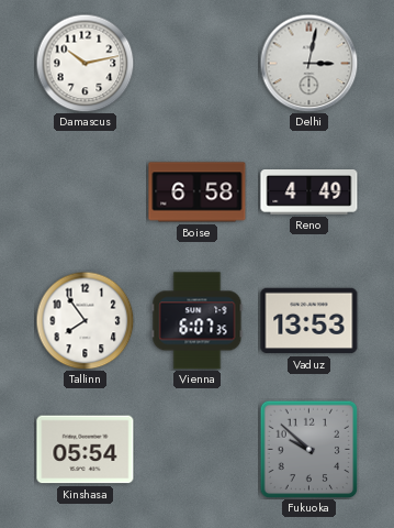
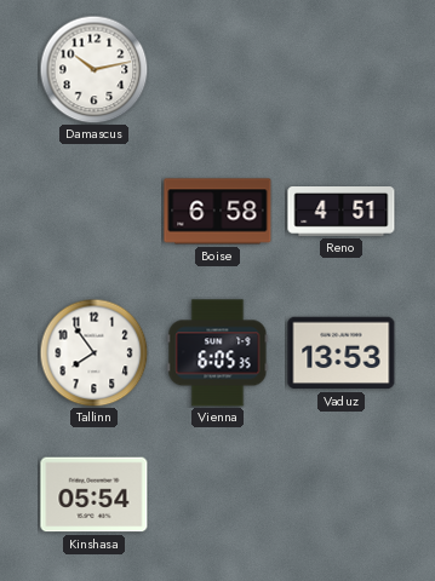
Delhi: 3:02 -> none (308, 63)
Reno: 4:49 -> 4:51 (342, 212)
Vienna: 6:07 -> 6:05 (218, 353)
Fukuoka: 9:52 -> none (308, 449)
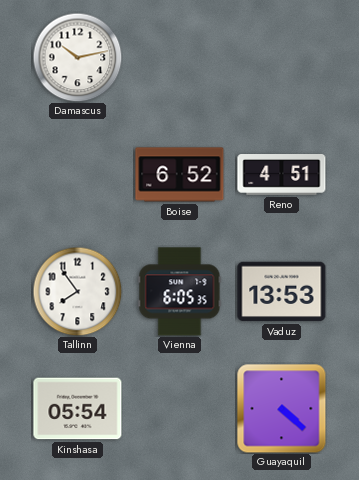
Boise: 6:58 -> 6:52 (180, 175)
Guayaquil: none -> 4:22 (282, 409)
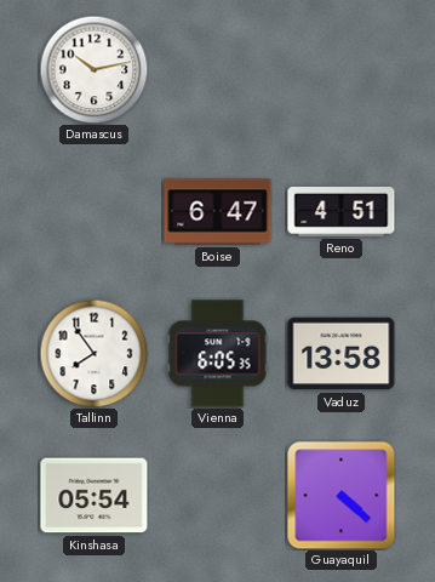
Boise: 6:52 -> 6:47 (218, 212)
Vaduz: 13:53 -> 13:58 (342, 354)
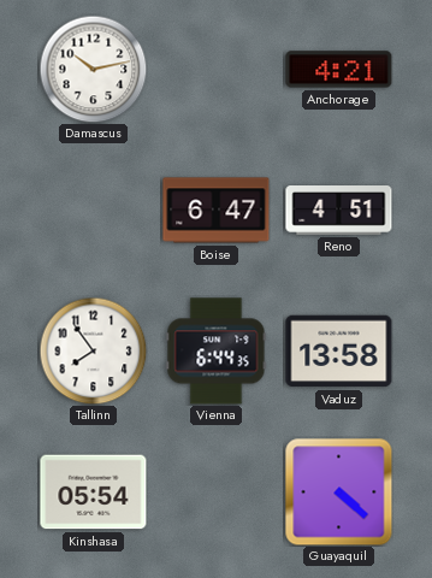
Anchorage: none -> 4:21 (339, 70)
Vienna: 6:05 -> 6:44 (217, 352)
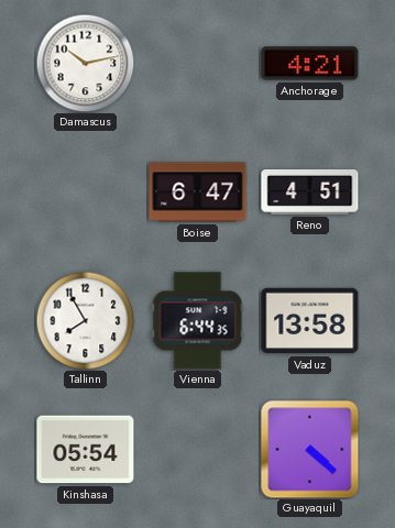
Tallinn: 7:54 -> 7:55 (85, 320)
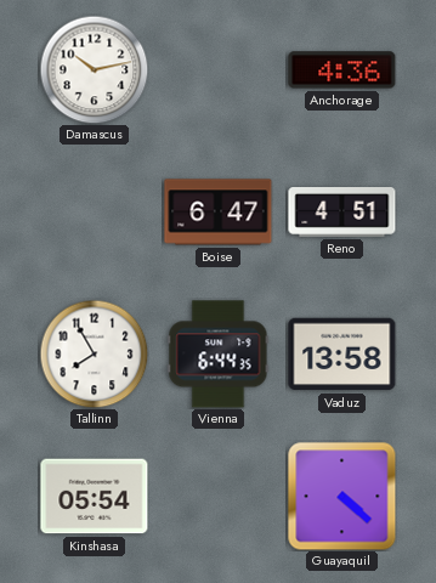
Anchorage: 4:21 -> 4:36 (342, 70)
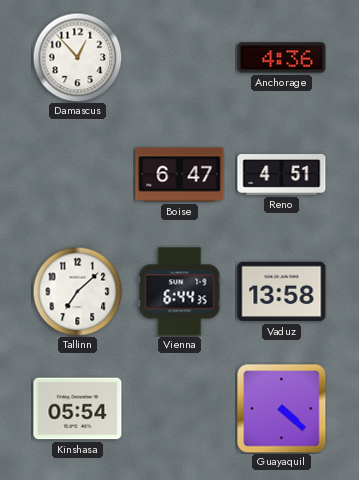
Damascus: 10:13 -> 12:53 (77, 57)
Tallinn: 7:55 -> 7:08 (77, 291)
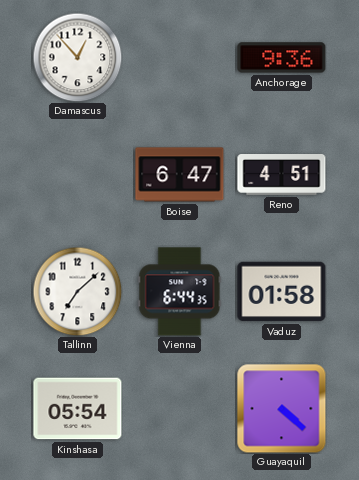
Anchorage: 4:36 -> 9:36 (282, 58)
Vaduz: 13:58 -> 01:58 (282, 292)
